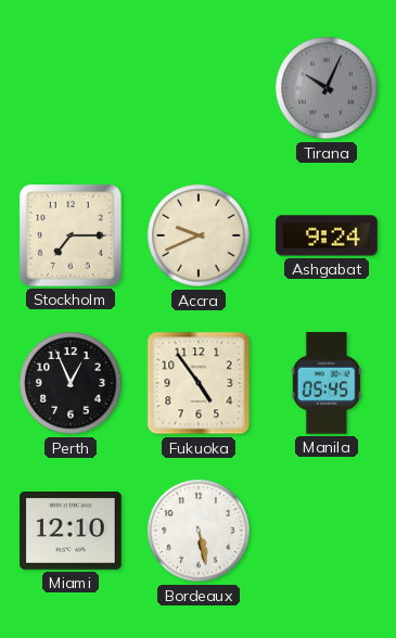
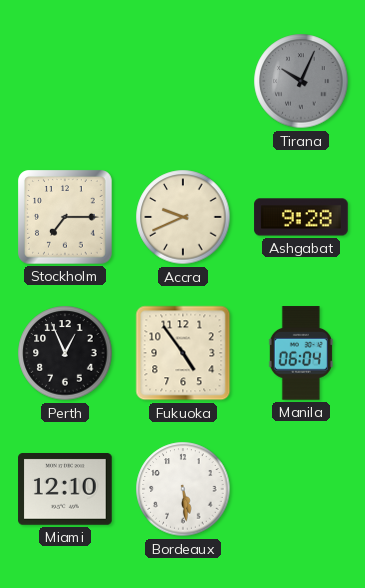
Ashgabat: 9:24 -> 9:28 (301, 217)
Manila: 05:45 -> 06:04 (301, 353)
Bordeaux: 5:28 -> 5:29 (183, 489)
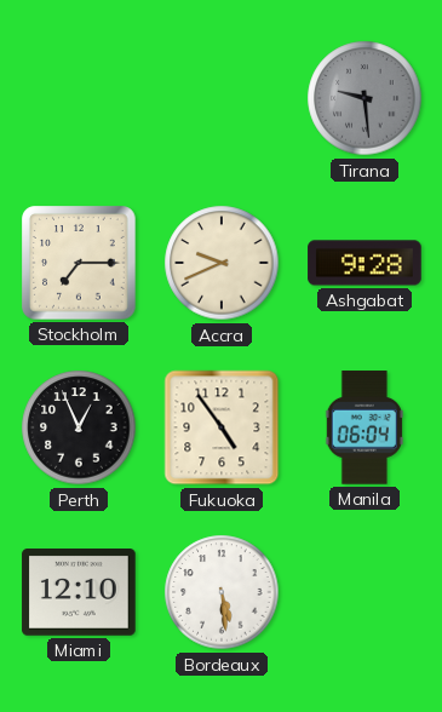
Tirana: 10:04 -> 9:29 (364, 98)
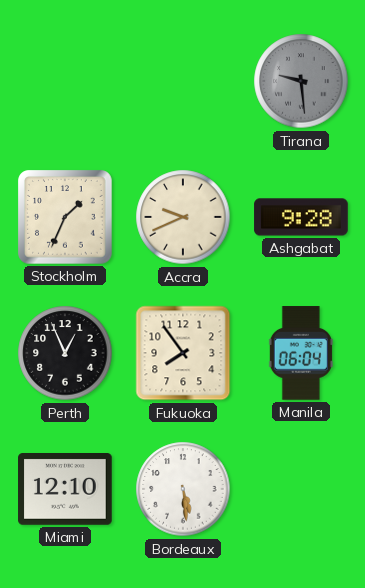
Stockholm: 7:15 -> 1:34 (65, 217)
Fukuoka: 4:54 -> 7:54 (183, 353)
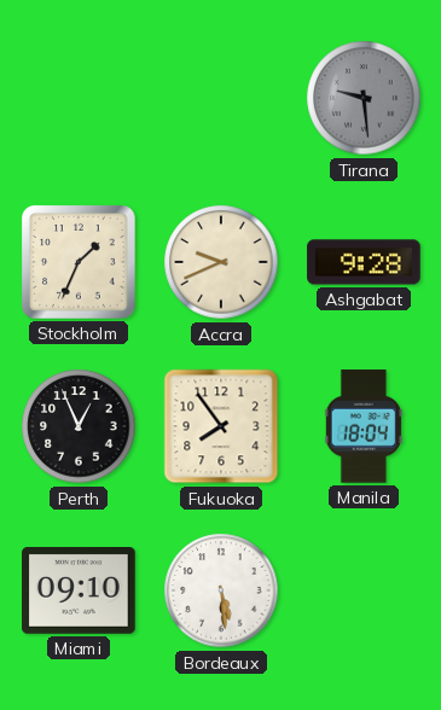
Manila: 06:04 -> 18:04 (364, 426)
Miami: 12:10 -> 09:10 (79, 592)
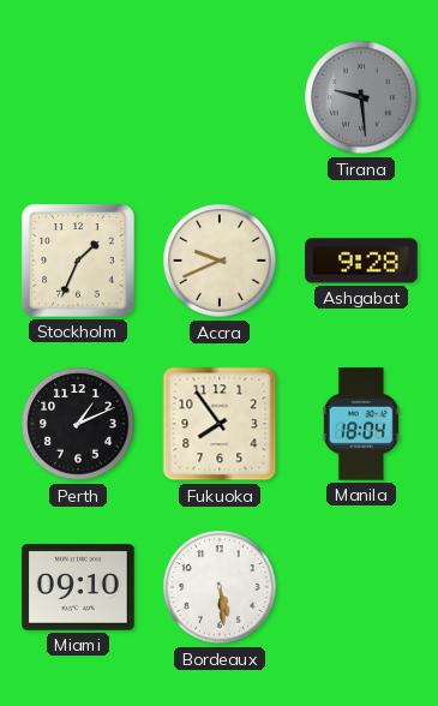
Perth: 12:56 -> 1:11 (78, 424)
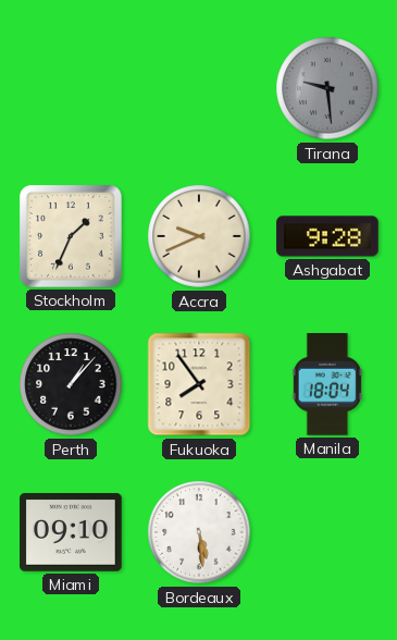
Perth: 1:11 -> 1:07 (71, 384)
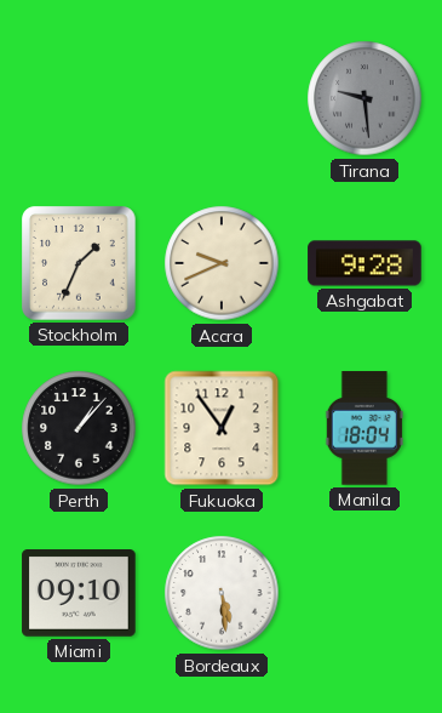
Fukuoka: 7:54 -> 12:54 (222, 428)
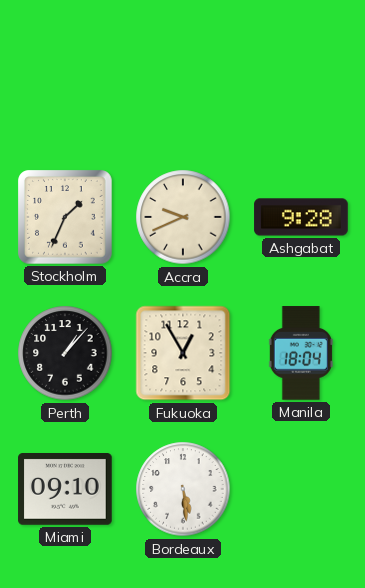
Tirana: 9:29 -> none (364, 98)
Fukuoka: 12:54 -> 12:55 (183, 353)
